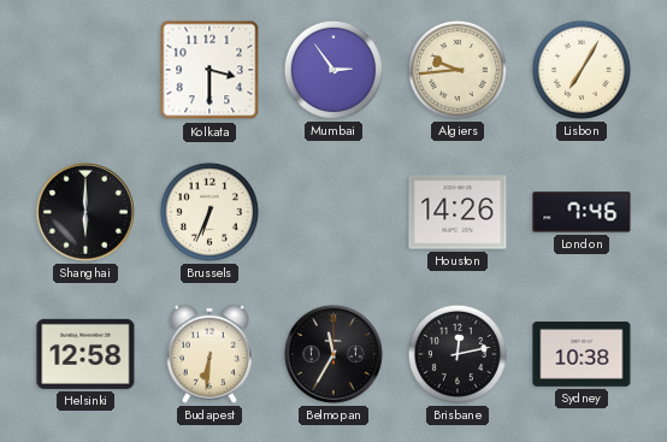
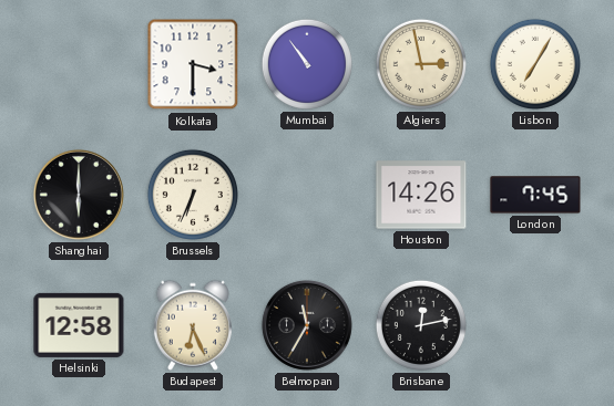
Mumbai: 2:54 -> 10:54 (307, 64)
Algiers: 9:44 -> 2:58 (421, 64)
London: 7:46 -> 7:45 (535, 195)
Budapest: 6:31 -> 6:26 (193, 325)
Sydney: 10:38 -> none (582, 355)
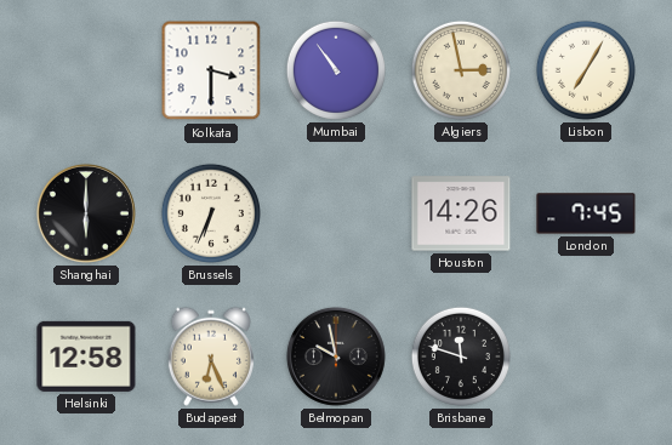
Belmopan: 11:35 -> 9:58 (336, 356)
Brisbane: 12:13 -> 11:48 (461, 356)
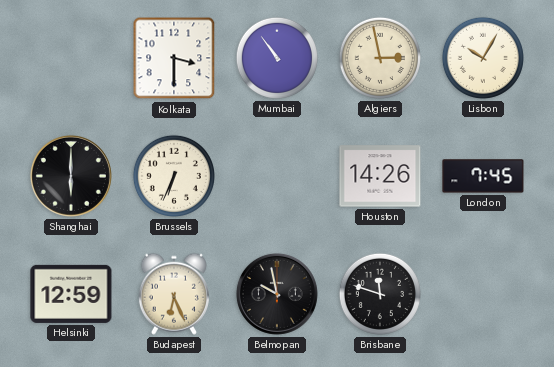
Lisbon: 7:05 -> 10:05 (483, 58)
Helsinki: 12:58 -> 12:59 (71, 294)
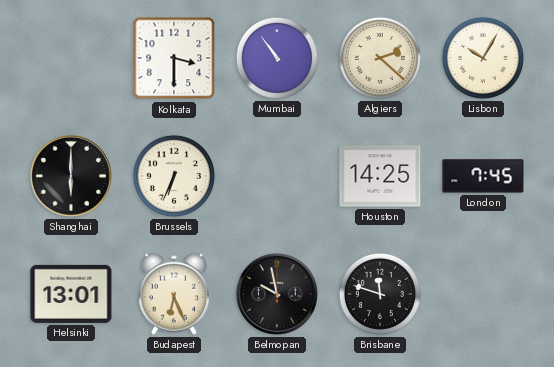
Algiers: 2:58 -> 2:22 (380, 58)
Houston: 14:26 -> 14:25 (380, 176)
Helsinki: 12:59 -> 13:01 (71, 294)
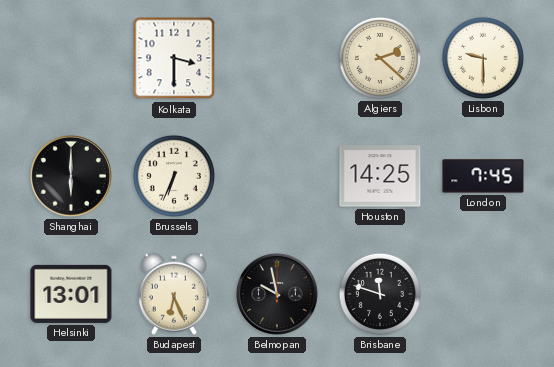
Mumbai: 10:54 -> none (277, 58)
Lisbon: 10:05 -> 9:30 (483, 58)
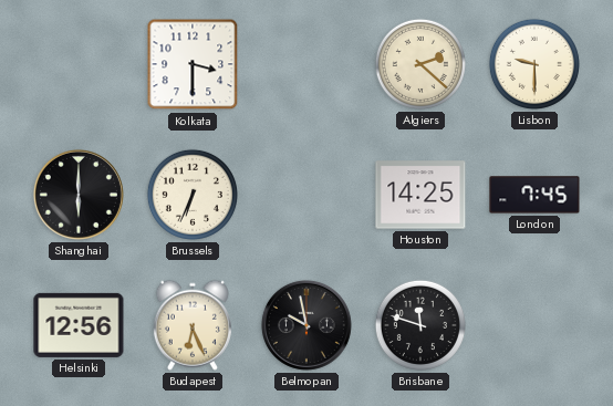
Helsinki: 13:01 -> 12:56 (79, 325)
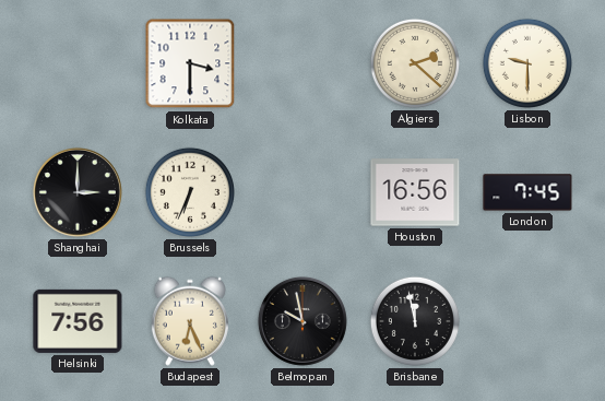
Shanghai: 6:00 -> 3:00 (78, 192)
Houston: 14:25 -> 16:56 (415, 192)
Helsinki: 12:56 -> 7:56 (78, 321)
Brisbane: 11:48 -> 11:58 (415, 321)
